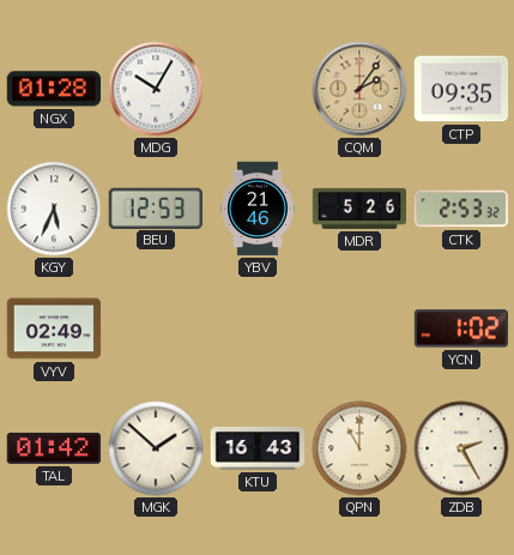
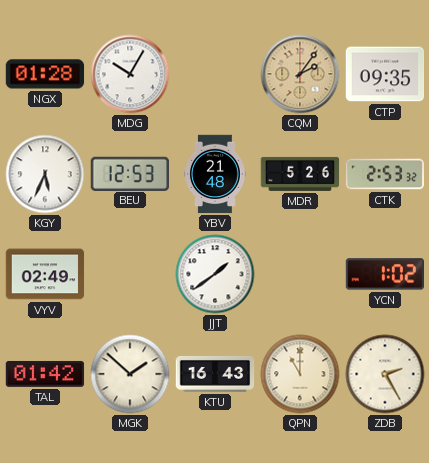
YBV: 21:46 -> 21:48 (216, 174)
JJT: none -> 1:39 (215, 274)
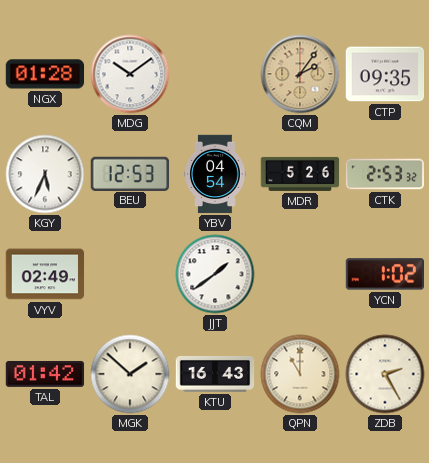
MDG: 10:05 -> 10:09 (130, 74)
YBV: 21:48 -> 04:54 (216, 174)
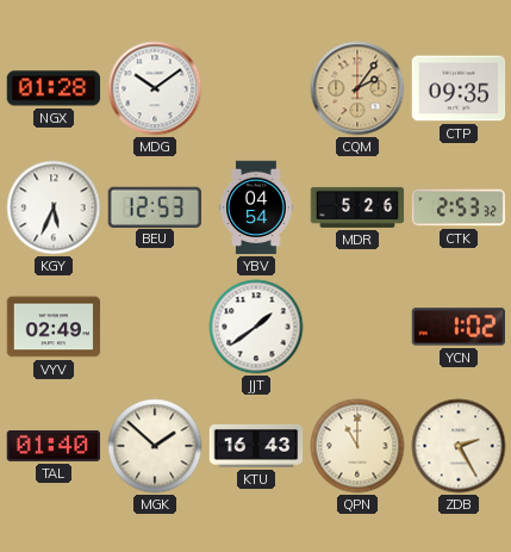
TAL: 01:42 -> 01:40 (54, 446)
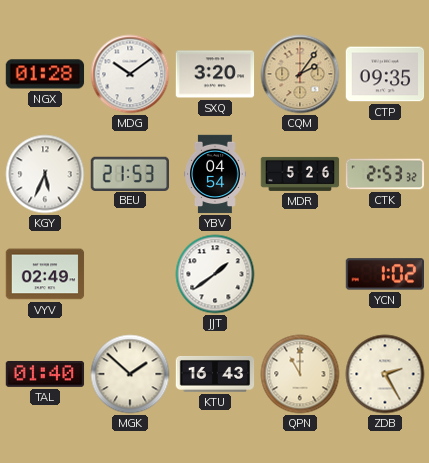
SXQ: none -> 3:20 (215, 74)
BEU: 12:53 -> 21:53 (129, 173)
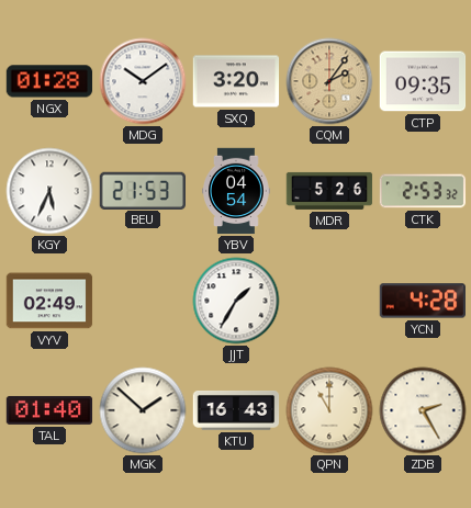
JJT: 1:39 -> 1:35 (236, 301)
YCN: 1:02 -> 4:28 (422, 301)
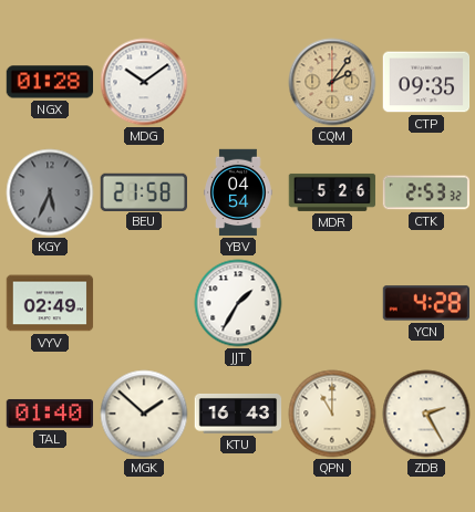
SXQ: 3:20 -> none (236, 81)
KGY dial: white -> grey (50, 192)
BEU: 21:53 -> 21:58 (143, 191)
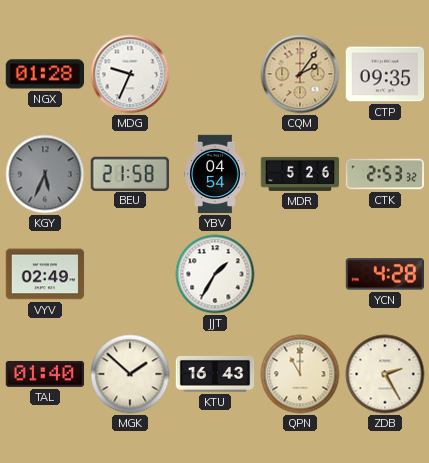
MDG: 10:09 -> 9:34 (130, 74)
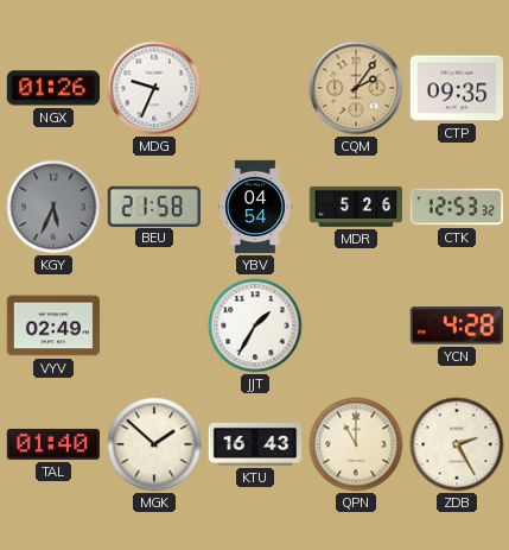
NGX: 01:28 -> 01:26 (53, 88)
CTK: 2:53 -> 12:53 (457, 207)
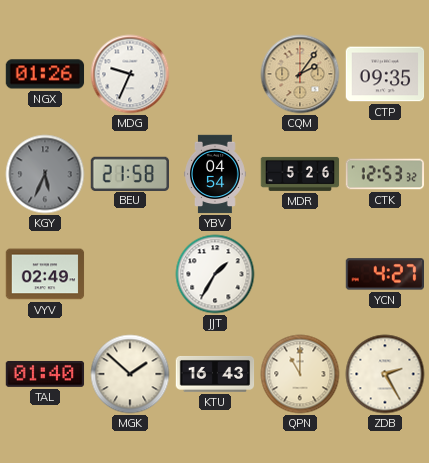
YCN: 4:28 -> 4:27 (384, 274)
